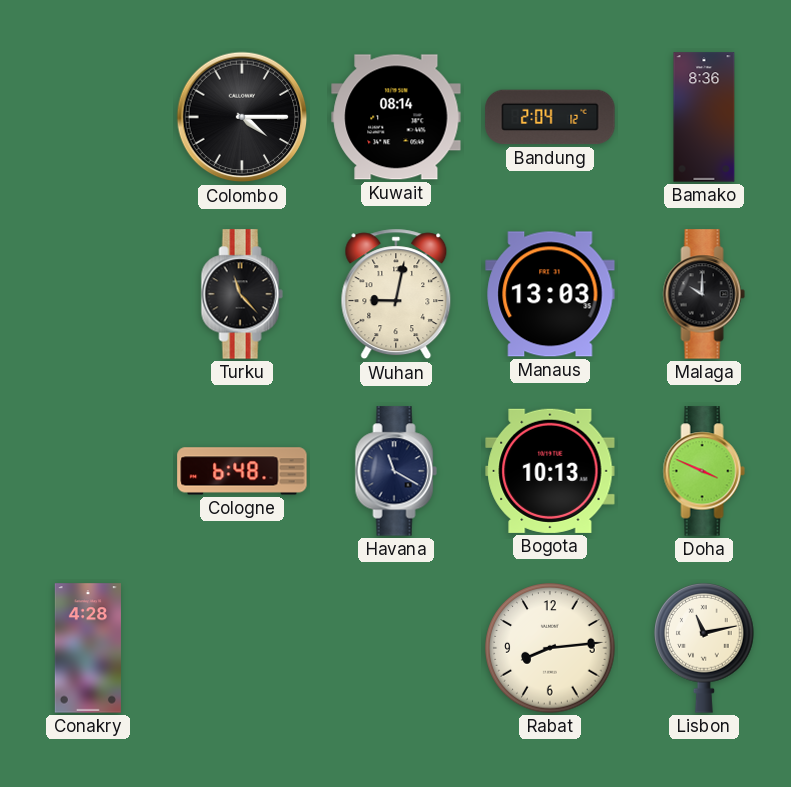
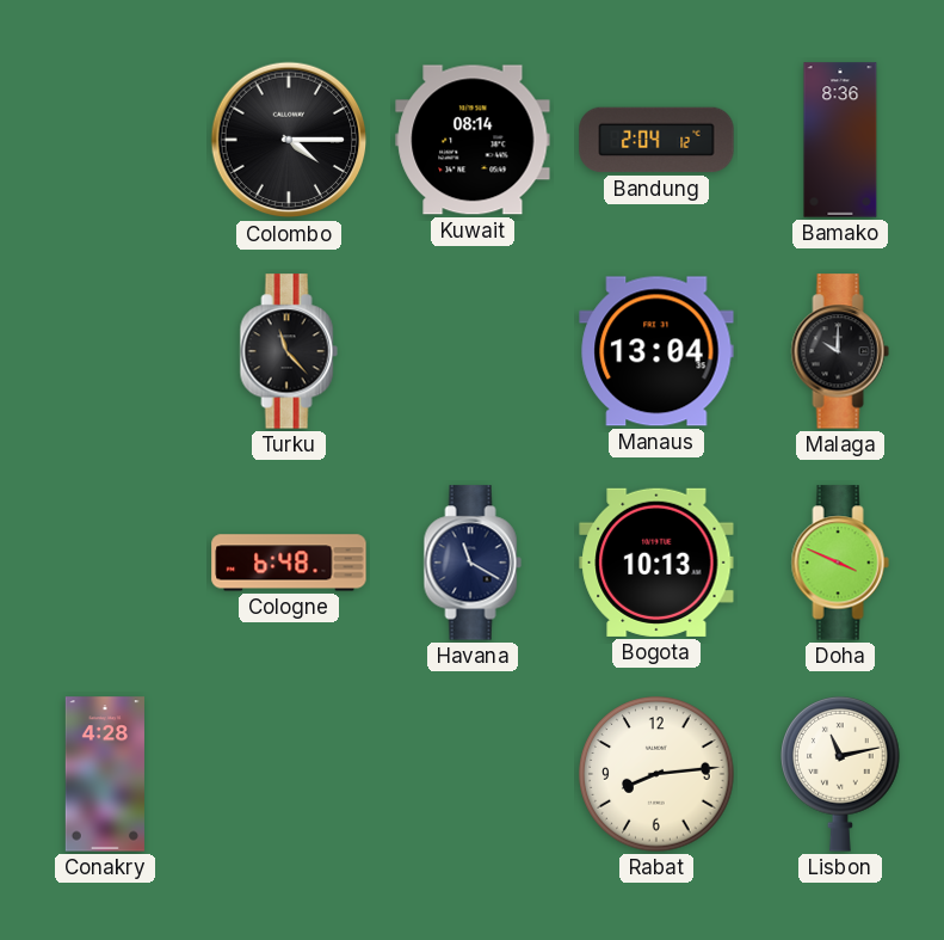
Wuhan: 9:02 -> none (396, 294)
Manaus: 13:03 -> 13:04 (656, 351)
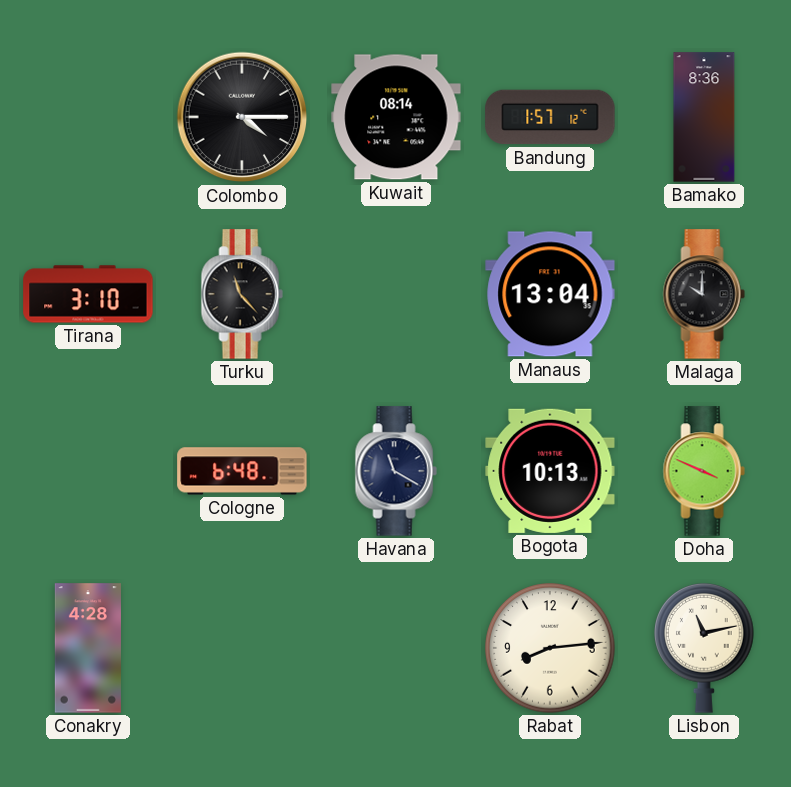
Bandung: 2:04 -> 1:57 (550, 117)
Tirana: none -> 3:10 (88, 294)
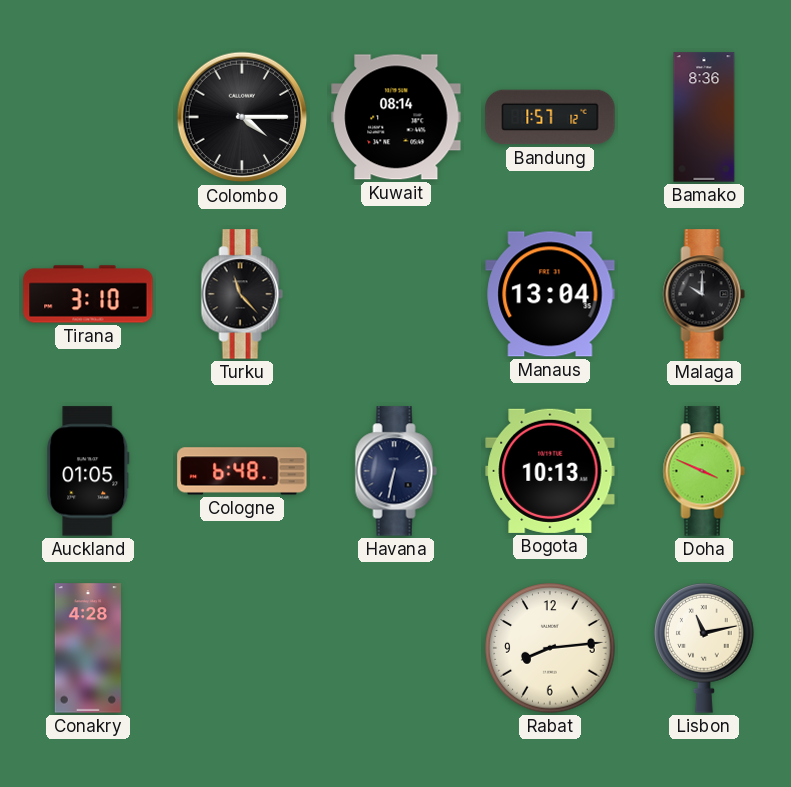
Auckland: none -> 01:05 (88, 471)
Havana: 11:20 -> 6:32 (396, 471)
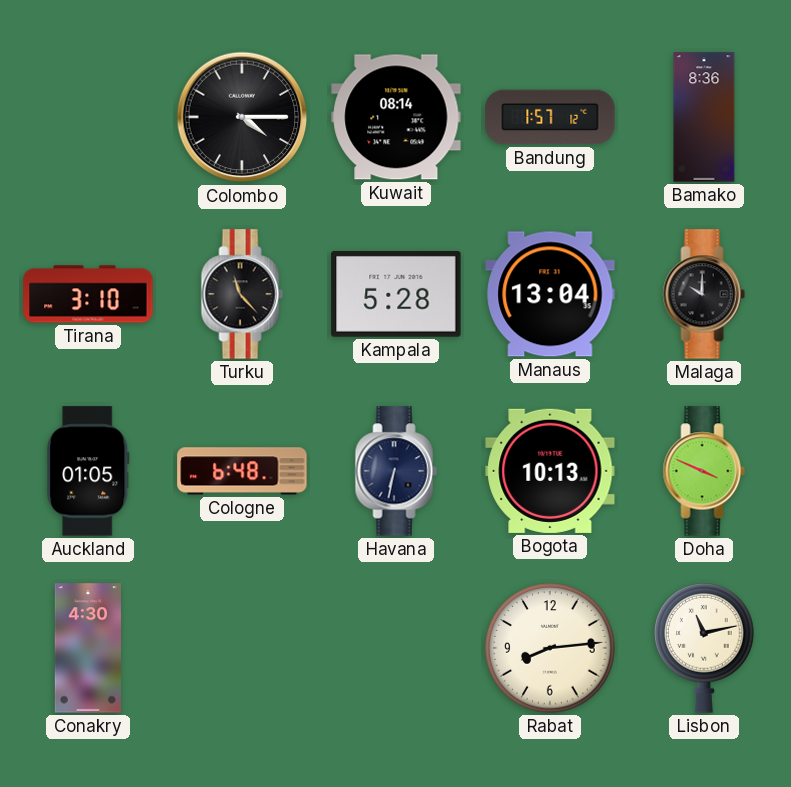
Kampala: none -> 5:28 (396, 295)
Conakry: 4:28 -> 4:30 (88, 648)
